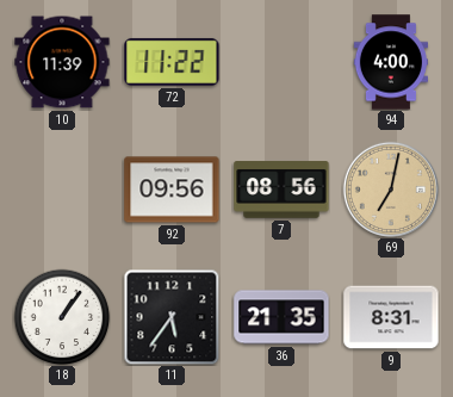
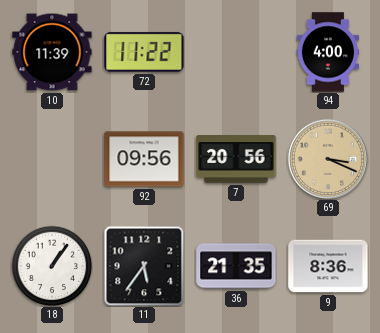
7: 08:56 -> 20:56 (236, 159)
69: 7:02 -> 3:19 (328, 159)
9: 8:31 -> 8:36 (328, 266)
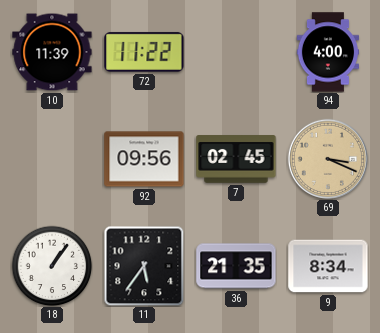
7: 20:56 -> 02:45 (236, 159)
9: 8:36 -> 8:34 (328, 266)
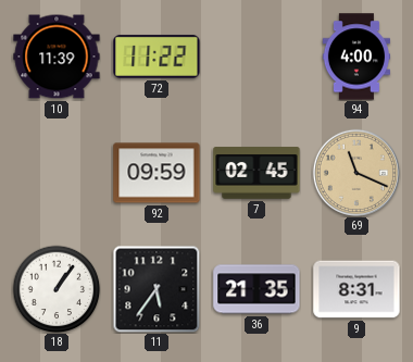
92: 09:56 -> 09:59 (157, 173)
69: 3:19 -> 11:19 (356, 173)
9: 8:34 -> 8:31 (356, 289)
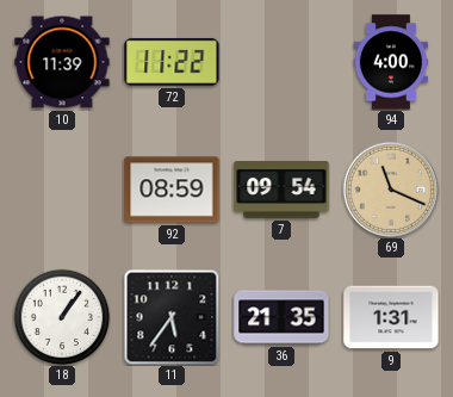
92: 09:59 -> 08:59 (172, 190)
7: 02:45 -> 09:54 (281, 190)
9: 8:31 -> 1:31 (391, 317)
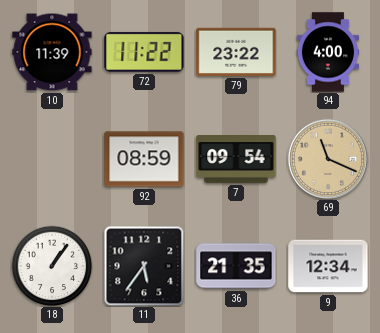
79: none -> 23:22 (236, 52)
9: 1:31 -> 12:34 (328, 266)
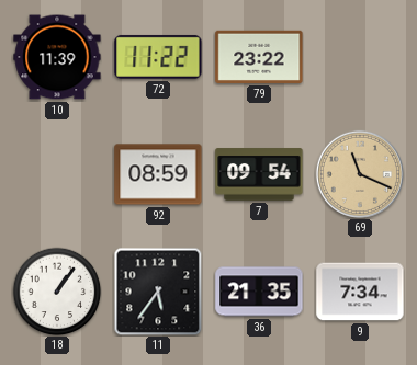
94: 4:00 -> none (327, 52)
9: 12:34 -> 7:34 (360, 292)
